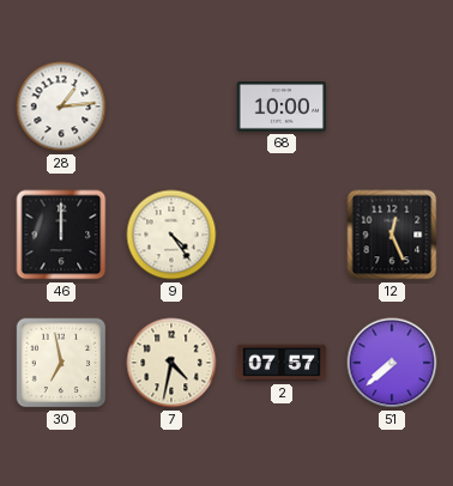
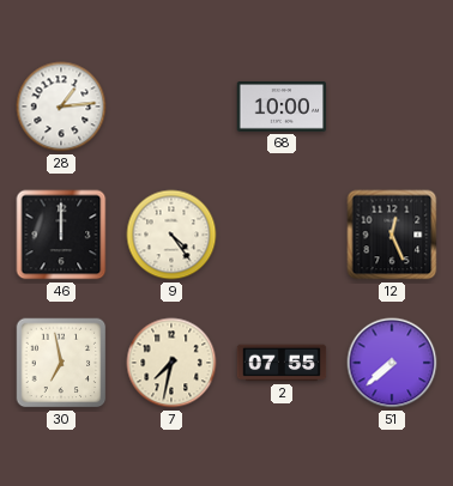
7: 4:32 -> 7:32 (171, 363)
2: 07:57 -> 07:55 (282, 363)
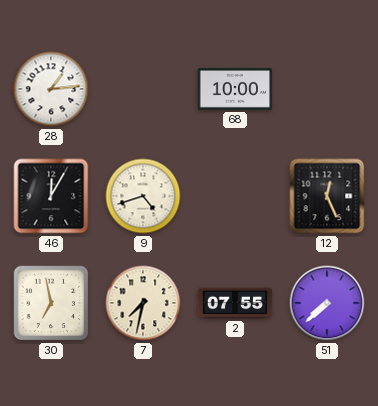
46: 12:00 -> 12:05 (51, 196)
9: 4:24 -> 4:42 (143, 196)
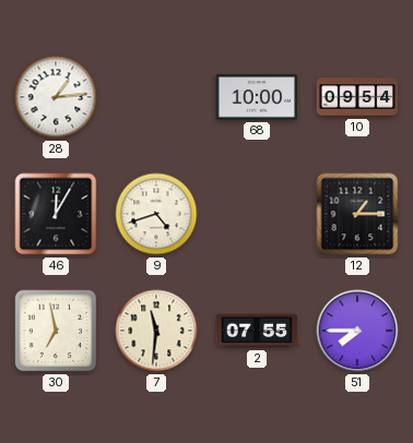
10: none -> 09:54 (357, 97)
12: 12:26 -> 1:15 (357, 214)
7: 7:32 -> 11:31 (156, 331)
51: 7:38 -> 7:45 (357, 331)
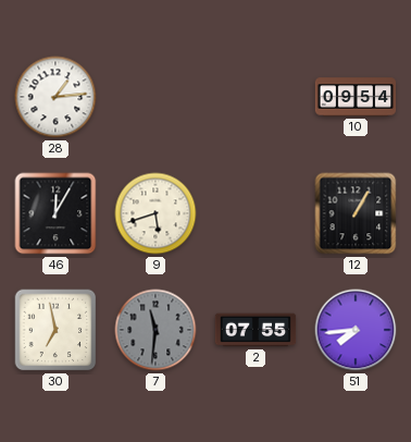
68: 10:00 -> none (257, 97)
9: 4:42 -> 5:42 (155, 213)
12: 1:15 -> 1:05 (356, 213)
7 dial: cream -> grey (155, 330)
51: 7:45 -> 7:44 (356, 330)
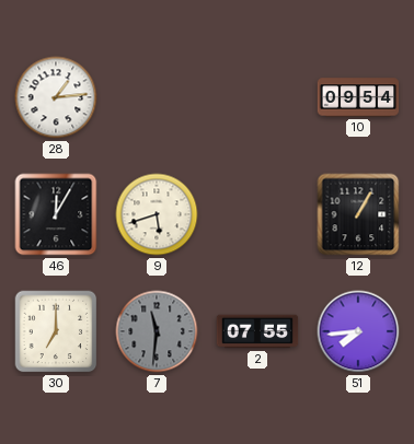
30: 6:58 -> 7:00 (56, 331)
